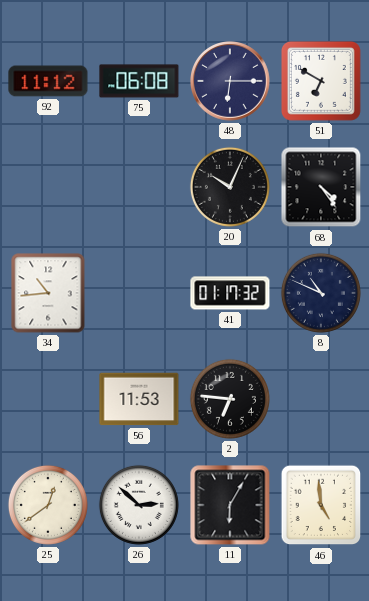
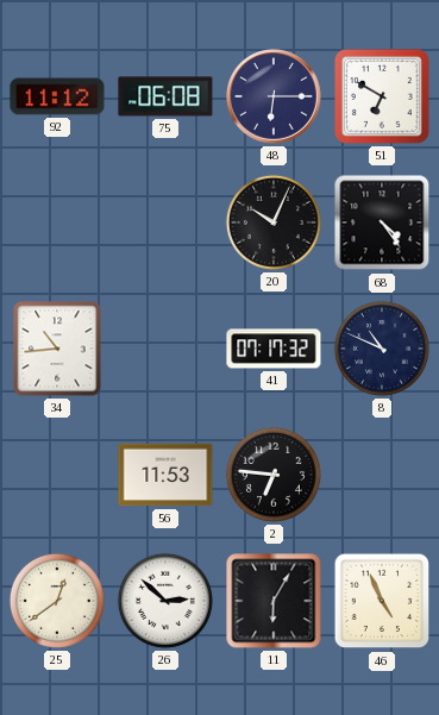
41: 01:17 -> 07:17 (274, 349)
46: 4:59 -> 4:56 (382, 601)
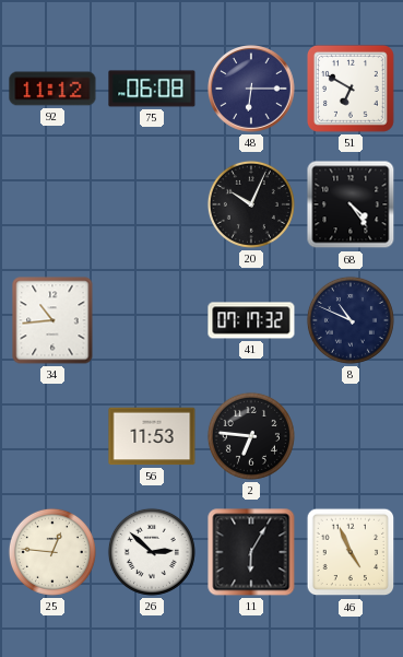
25: 12:39 -> 12:46 (52, 552)
